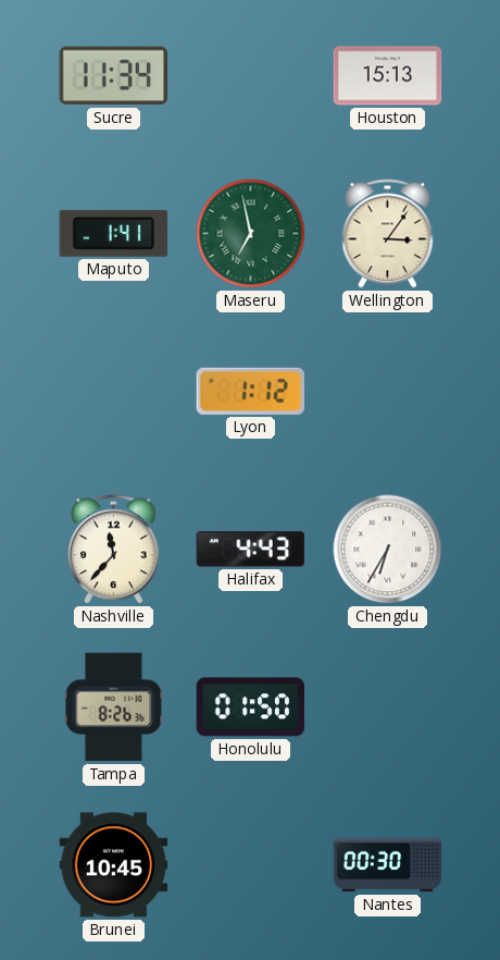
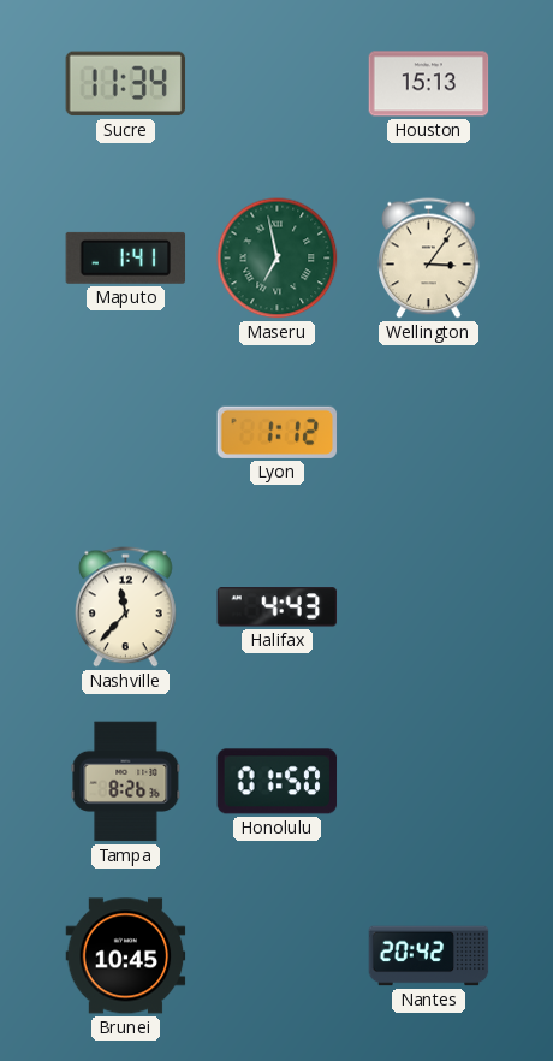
Chengdu: 6:35 -> none (388, 550)
Nantes: 00:30 -> 20:42 (429, 956)
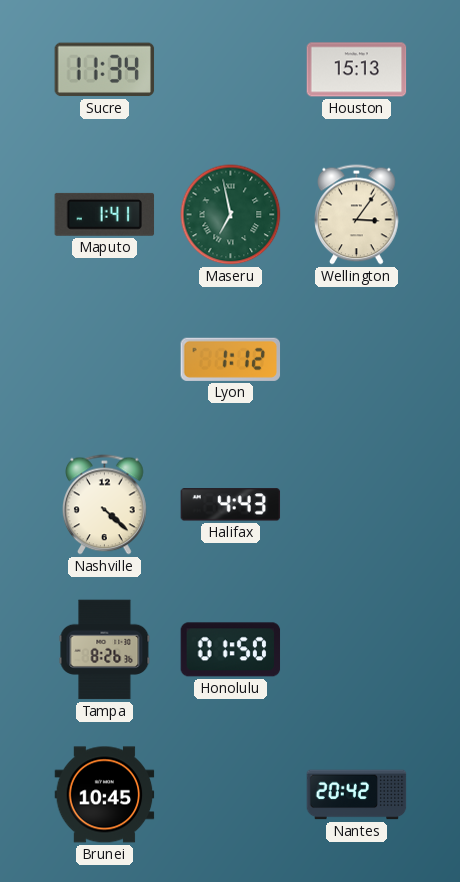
Nashville: 11:37 -> 4:22 (105, 505)
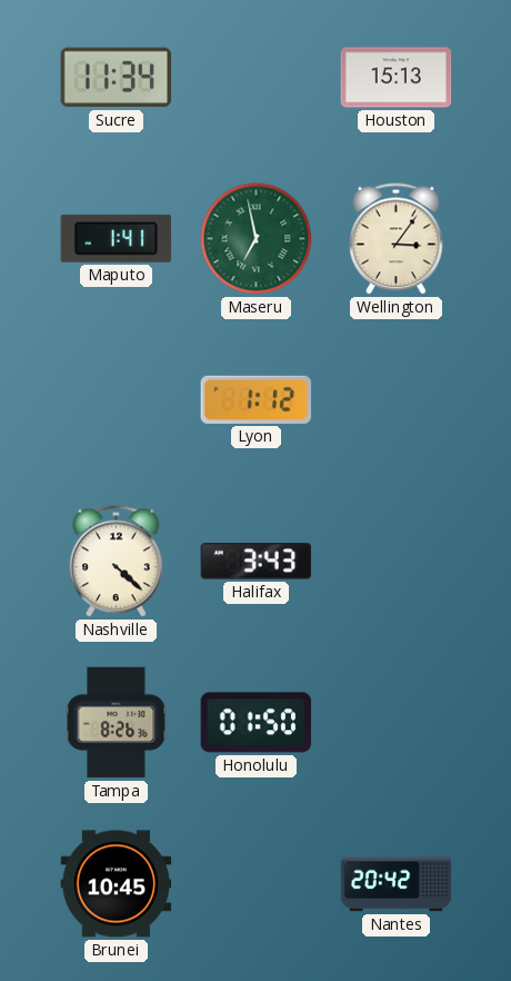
Halifax: 4:43 -> 3:43 (257, 562)
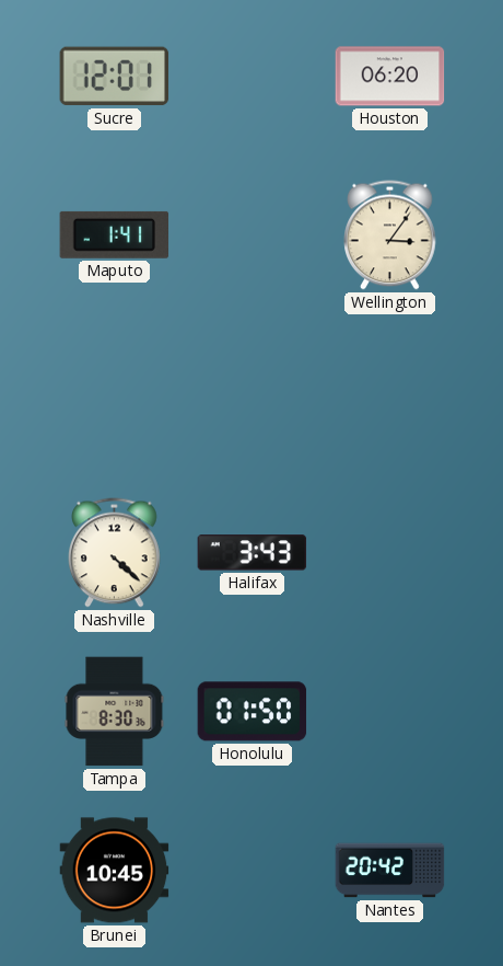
Sucre: 11:34 -> 12:01 (115, 77)
Houston: 15:13 -> 06:20 (390, 77)
Maseru: 6:58 -> none (257, 239)
Lyon: 1:12 -> none (257, 399)
Tampa: 8:26 -> 8:30 (115, 712)
